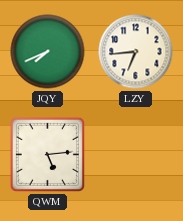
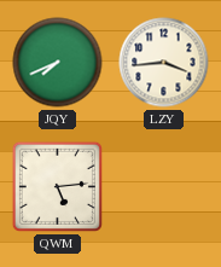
LZY: 6:44 -> 3:44 (164, 63)
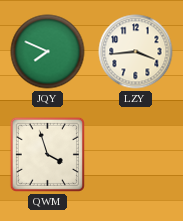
JQY: 7:41 -> 7:49 (48, 52)
QWM: 5:14 -> 3:57 (47, 154)
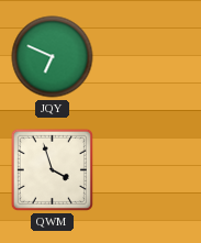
JQY: 7:49 -> 6:49 (53, 57)
LZY: 3:44 -> none (136, 52)
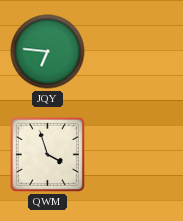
JQY: 6:49 -> 6:46 (48, 52)
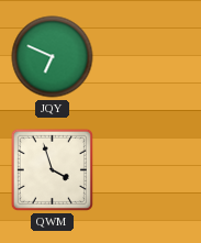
JQY: 6:46 -> 6:49 (53, 57)
